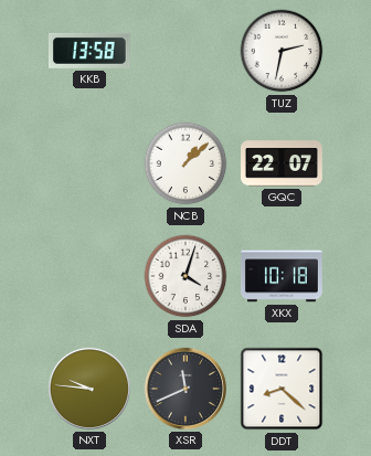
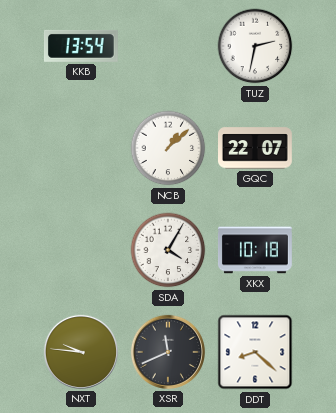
KKB: 13:58 -> 13:54 (81, 46)
SDA: 4:03 -> 4:05 (168, 250)
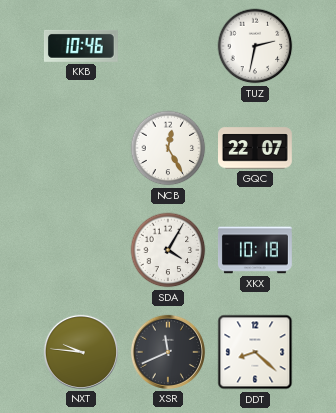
KKB: 13:54 -> 10:46 (81, 46)
NCB: 1:08 -> 12:25 (168, 148)
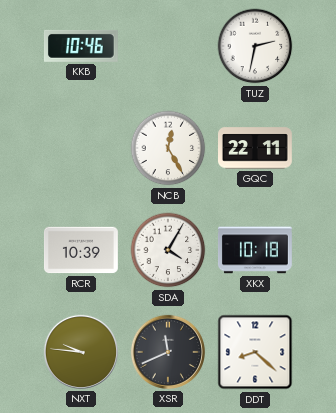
GQC: 22:07 -> 22:11 (256, 148)
RCR: none -> 10:39 (82, 250)
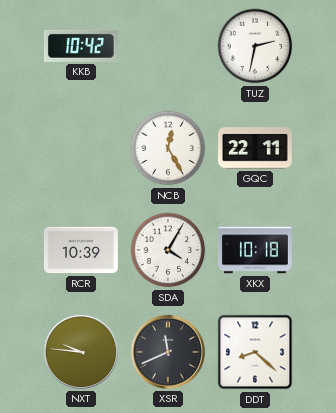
KKB: 10:46 -> 10:42 (81, 46)
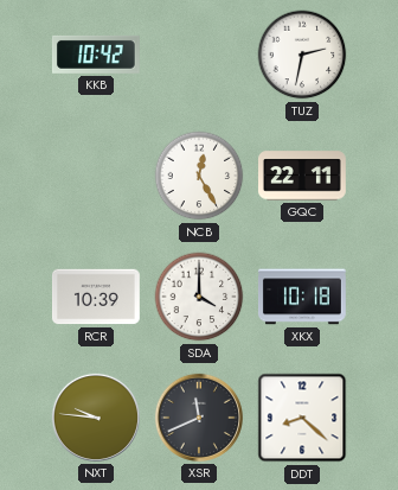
SDA: 4:05 -> 4:00 (199, 297)
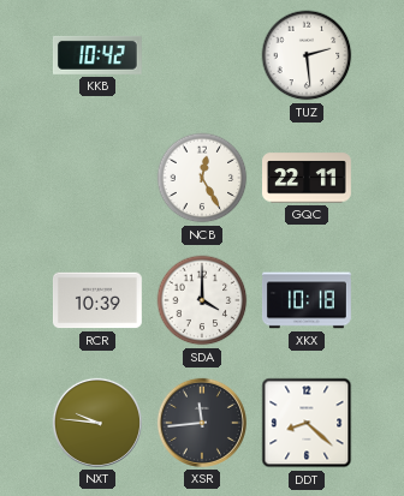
TUZ: 2:32 -> 2:29 (307, 55)
XSR: 11:41 -> 11:44 (202, 423)
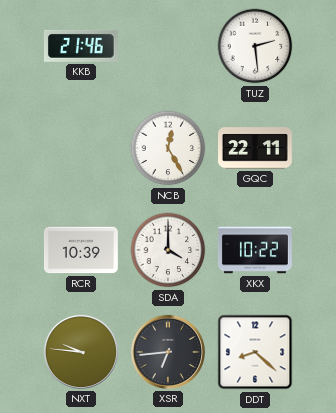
KKB: 10:42 -> 21:46 (81, 46)
XKX: 10:18 -> 10:22 (256, 250)
XSR: 11:44 -> 6:44 (168, 352)
